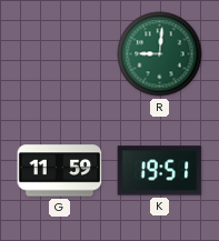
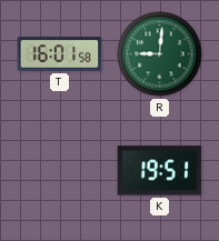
T: none -> 16:01 (60, 54)
G: 11:59 -> none (60, 171)
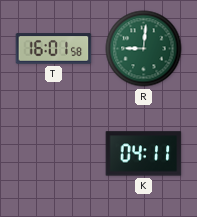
K: 19:51 -> 04:11 (144, 154)
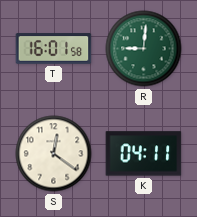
S: none -> 12:21 (54, 154)
